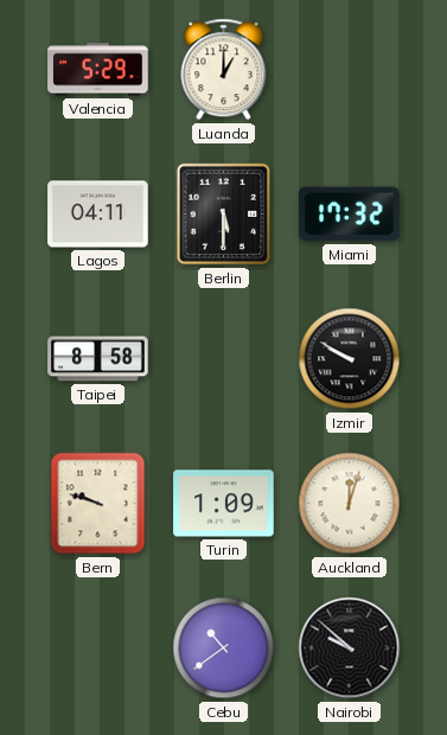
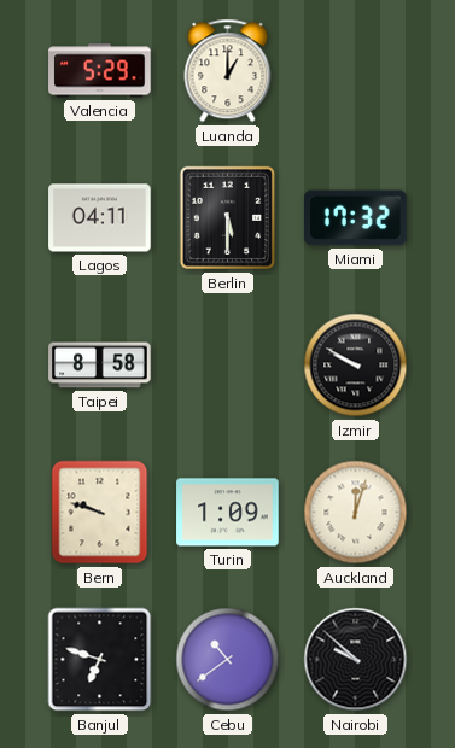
Banjul: none -> 6:48 (100, 660)
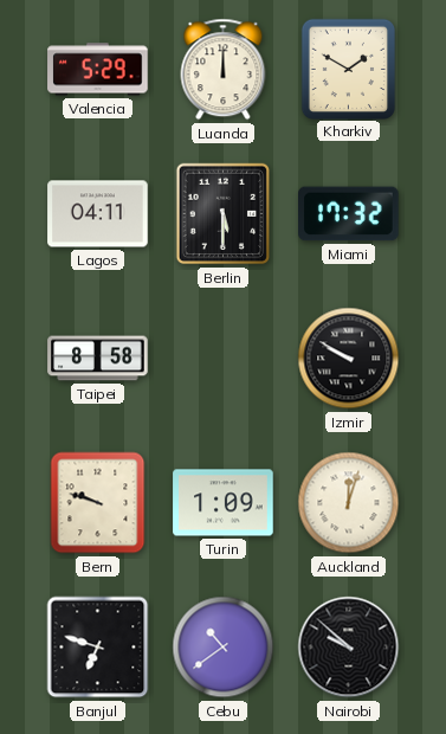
Luanda: 1:00 -> 12:00 (224, 70)
Kharkiv: none -> 1:50 (348, 69)
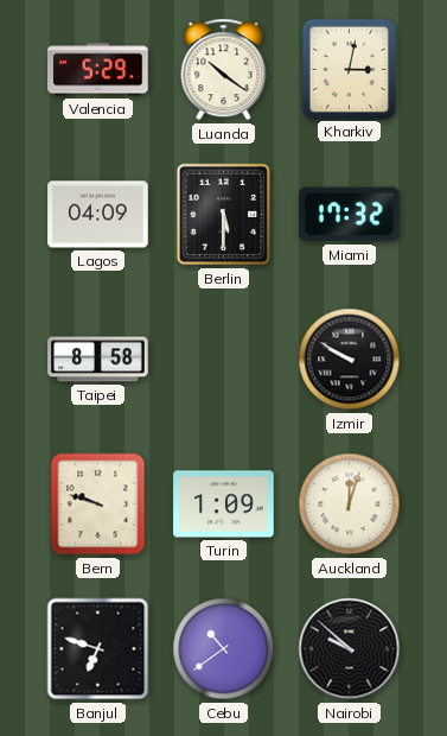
Luanda: 12:00 -> 10:21 (224, 70)
Kharkiv: 1:50 -> 3:02 (349, 69)
Lagos: 04:11 -> 04:09 (98, 215)
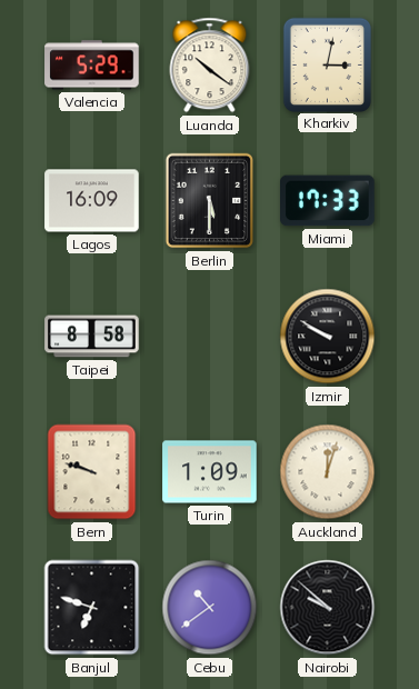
Lagos: 04:09 -> 16:09 (92, 201)
Miami: 17:32 -> 17:33 (328, 201)
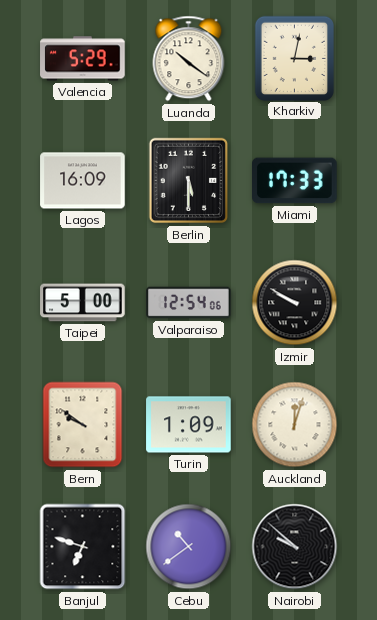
Taipei: 8:58 -> 5:00 (83, 303)
Valparaiso: none -> 12:54 (189, 303)
Bern: 9:48 -> 9:51 (83, 425)
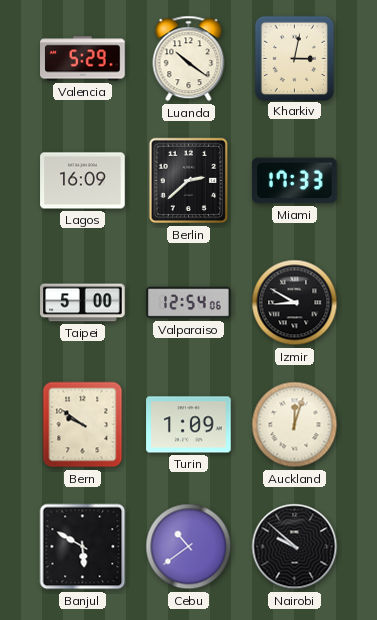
Berlin: 5:30 -> 2:38 (189, 181)
Izmir: 9:50 -> 8:50 (295, 303)
Banjul: 6:48 -> 5:50 (83, 547)
